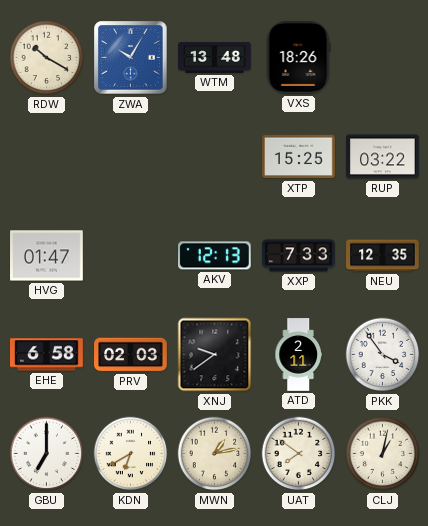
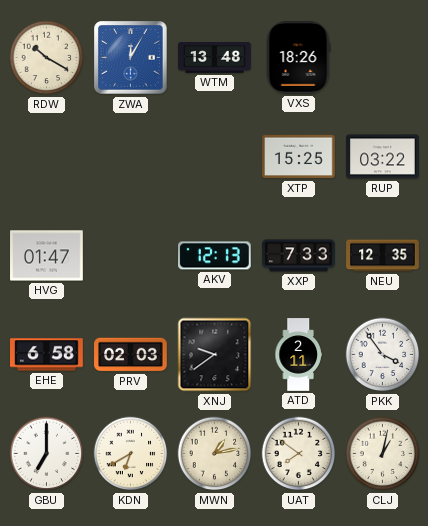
ZWA: 10:05 -> 12:05 (131, 58)
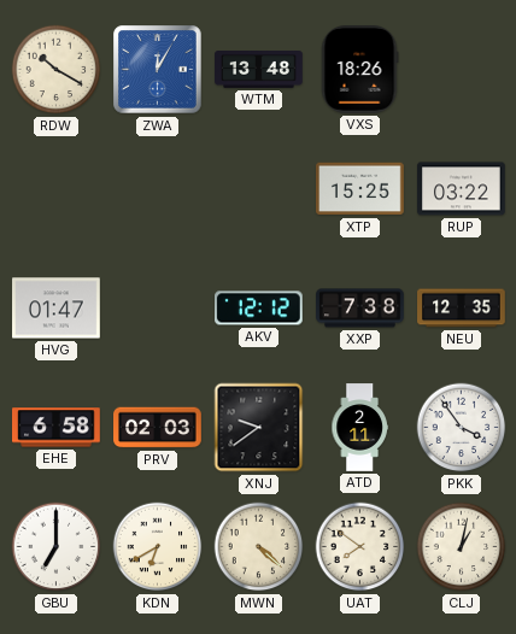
AKV: 12:13 -> 12:12 (259, 309)
XXP: 7:33 -> 7:38 (360, 309)
MWN: 1:13 -> 4:22 (259, 547)
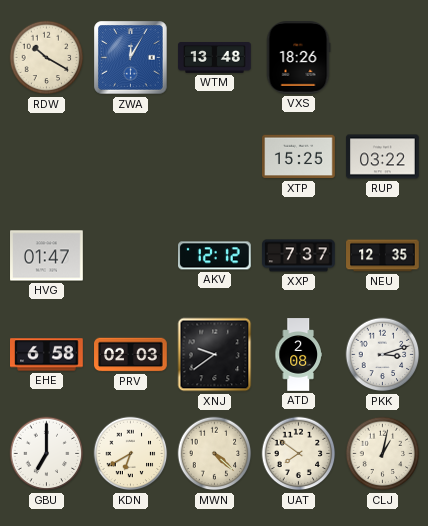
XXP: 7:38 -> 7:37 (299, 256)
ATD: 2:11 -> 2:08 (298, 355)
PKK: 3:54 -> 3:12 (383, 355)
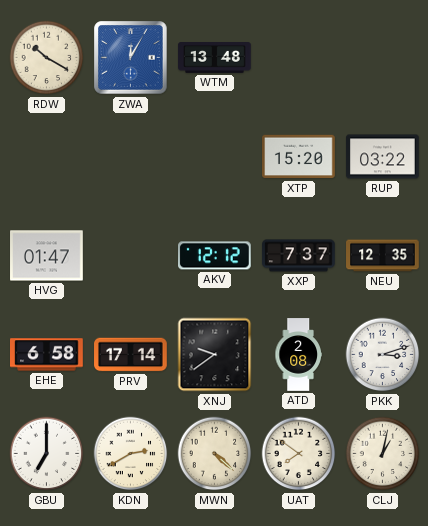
VXS: 18:26 -> none (298, 58)
XTP: 15:25 -> 15:20 (299, 157)
PRV: 02:03 -> 17:14 (131, 355)
KDN: 6:40 -> 2:40 (131, 454)
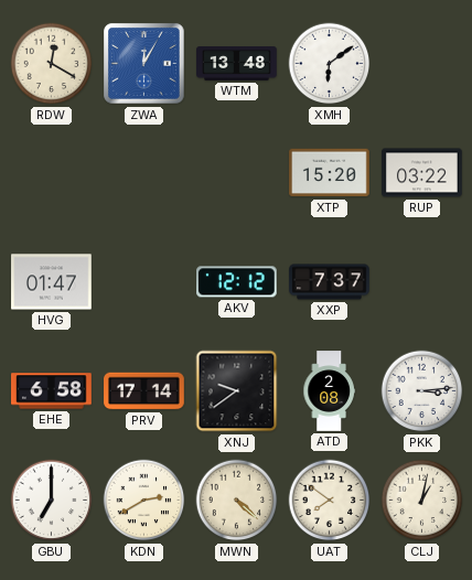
RDW: 10:20 -> 12:20 (52, 64)
XMH: none -> 6:09 (330, 64)
NEU: 12:35 -> none (383, 256)
PKK: 3:12 -> 3:14 (422, 391)
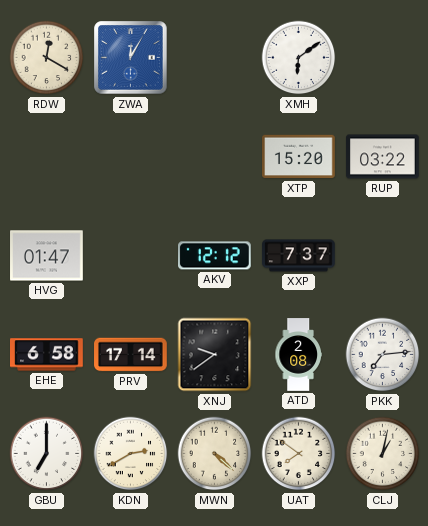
WTM: 13:48 -> none (237, 64)
PKK: 3:14 -> 7:14 (383, 355)
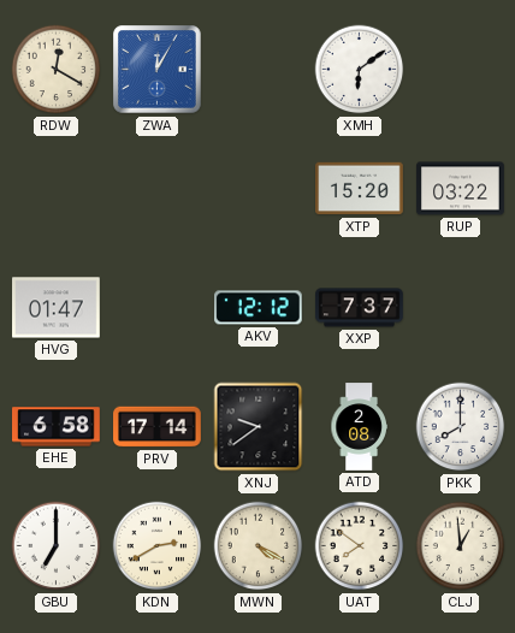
PKK: 7:14 -> 8:00 (461, 427)
MWN: 4:22 -> 4:20 (259, 546)
CLJ: 1:02 -> 12:59 (461, 546)
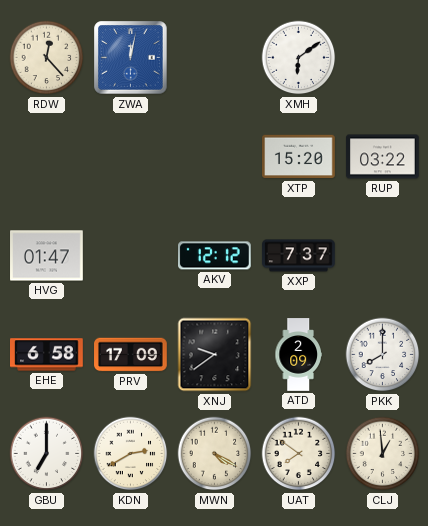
RDW: 12:20 -> 12:23 (47, 58)
ZWA: 12:05 -> 12:02 (131, 58)
PRV: 17:14 -> 17:09 (131, 355)
ATD: 2:08 -> 2:09 (298, 355)
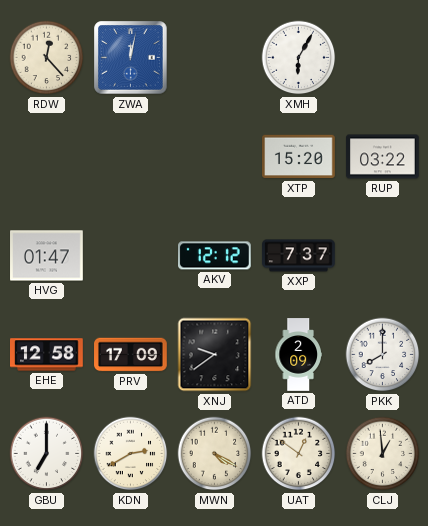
XMH: 6:09 -> 6:05 (299, 58)
EHE: 6:58 -> 12:58 (47, 355)
UAT: 7:51 -> 12:51 (299, 454)
